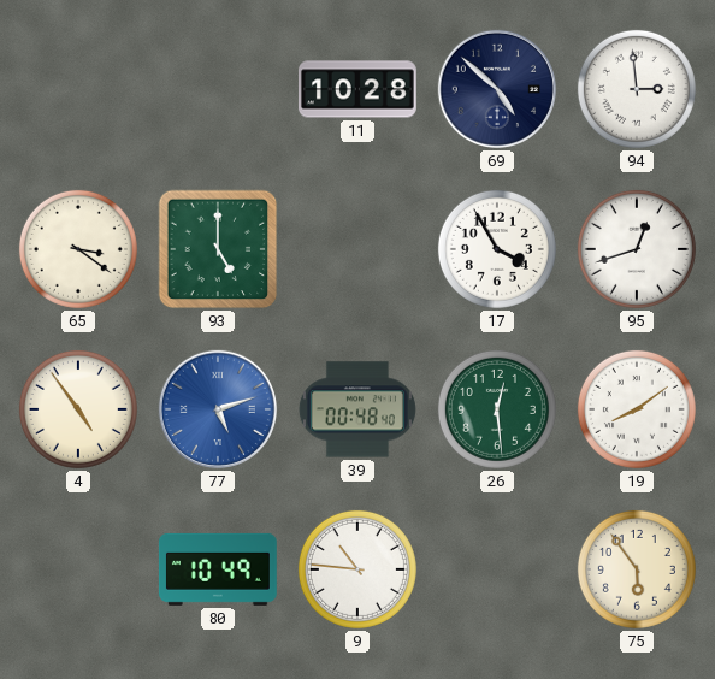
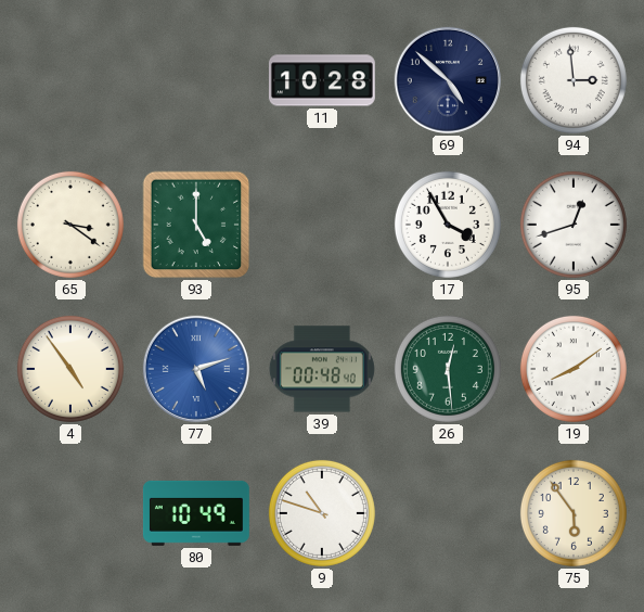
9: 10:46 -> 10:48 (322, 513)
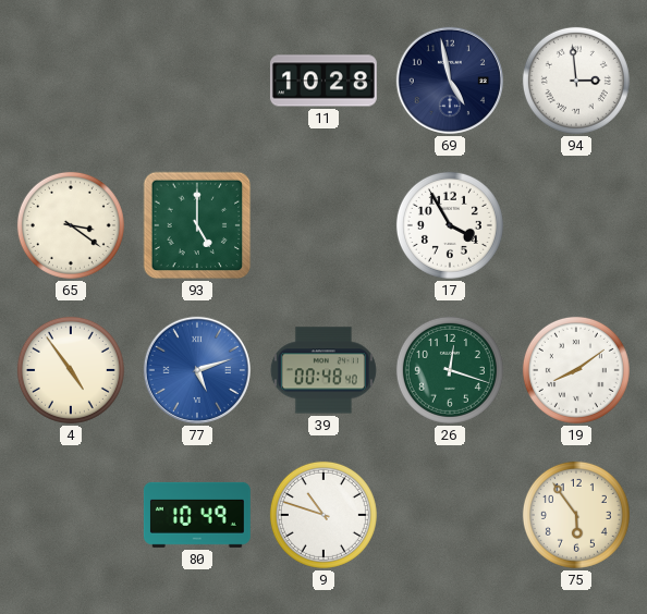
69: 4:52 -> 4:58 (450, 81)
95: 12:42 -> none (574, 225)
26: 12:29 -> 12:18 (450, 370)
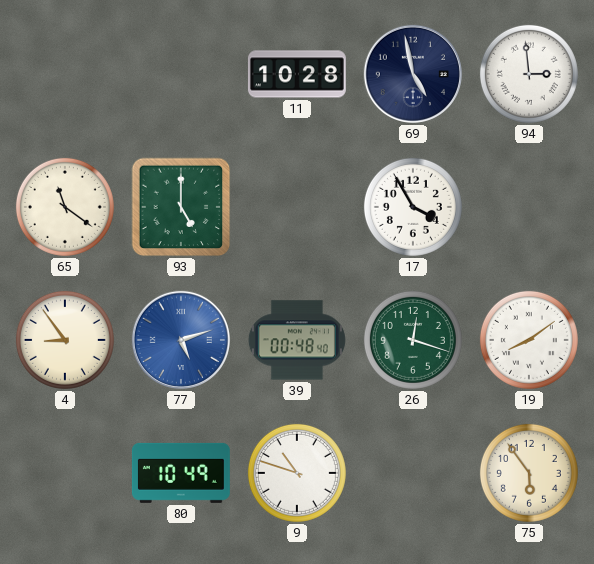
65: 3:21 -> 11:21 (65, 207)
4: 4:54 -> 8:54 (65, 340)
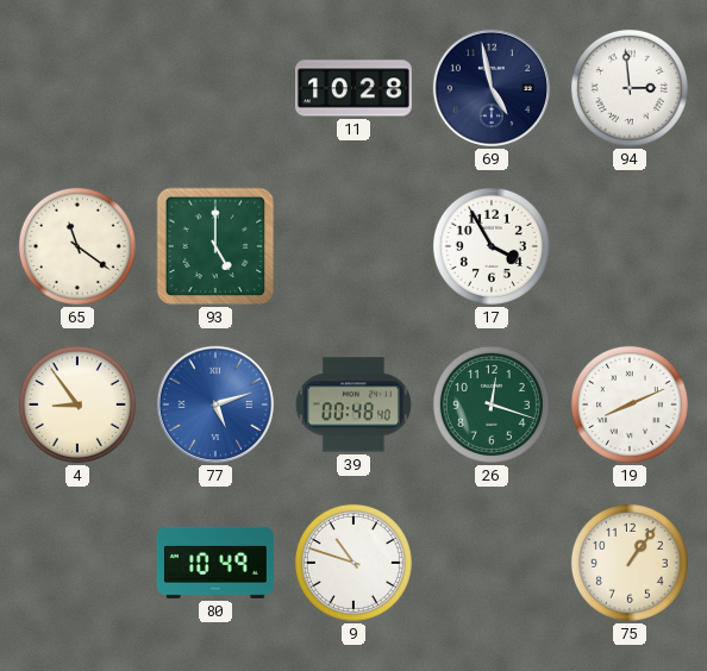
19: 8:09 -> 8:11 (630, 405)
75: 5:54 -> 1:06 (630, 563)
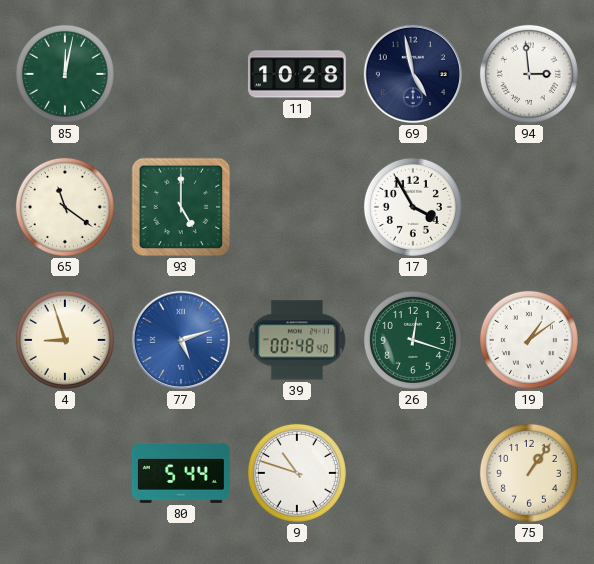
85: none -> 12:02 (65, 74)
4: 8:54 -> 8:57 (65, 340)
19: 8:11 -> 1:09 (529, 340)
80: 10:49 -> 5:44 (181, 473)
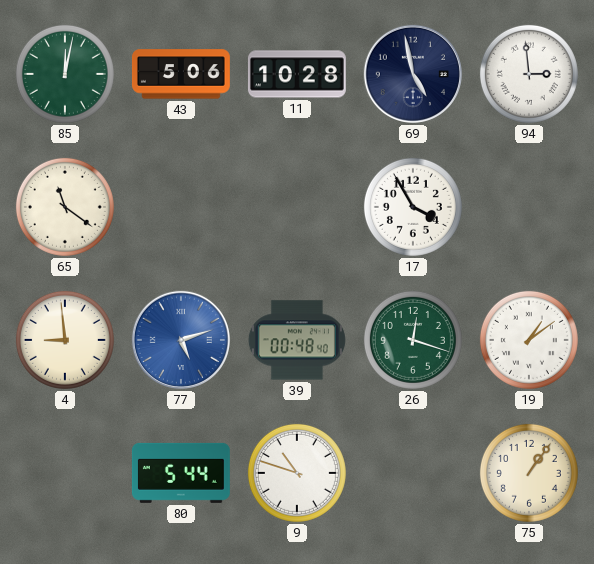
43: none -> 5:06 (181, 74)
93: 5:00 -> none (181, 207)
4: 8:57 -> 8:59 (65, 340)
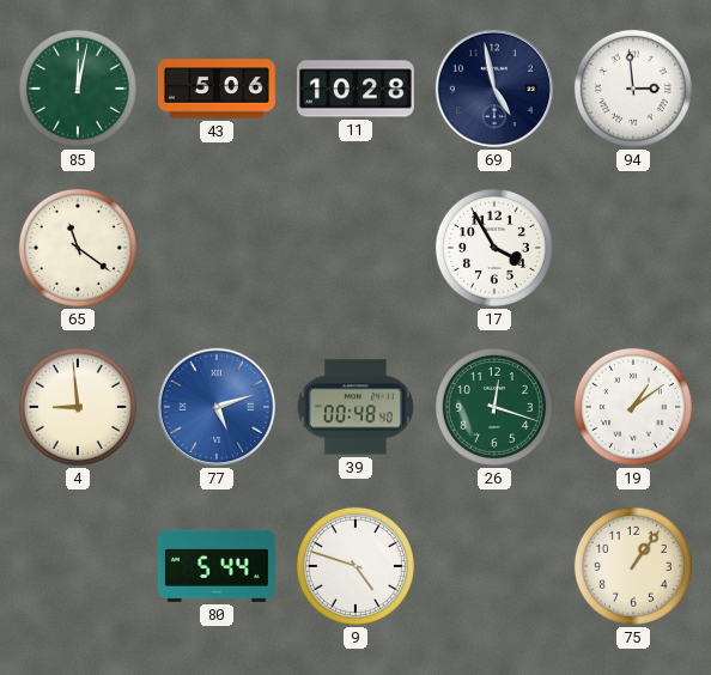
9: 10:48 -> 4:48 (355, 566)
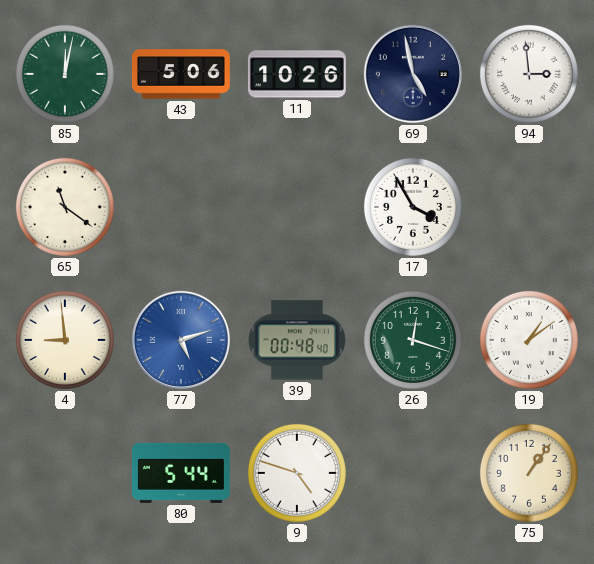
11: 10:28 -> 10:26 (297, 74)
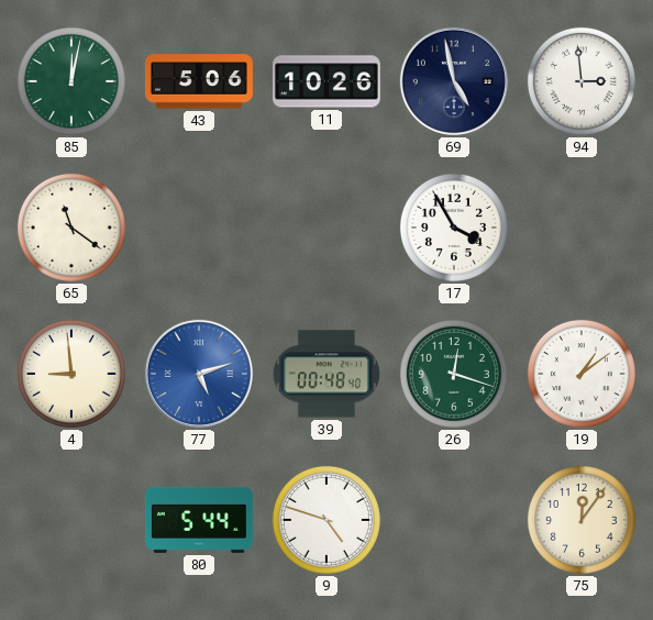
75: 1:06 -> 12:06 (582, 520)
